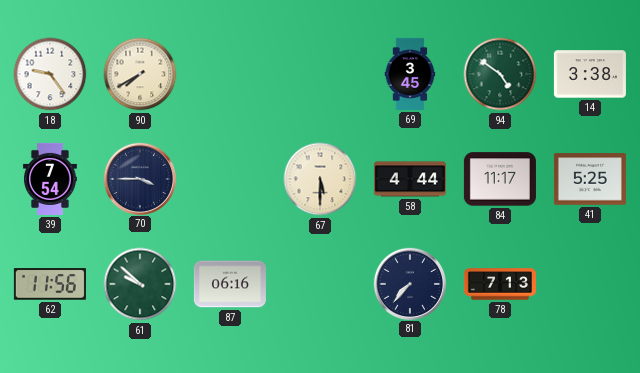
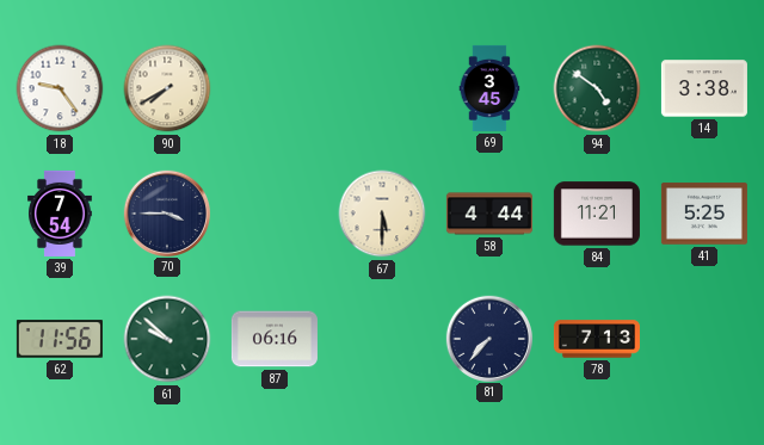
84: 11:17 -> 11:21 (597, 214)
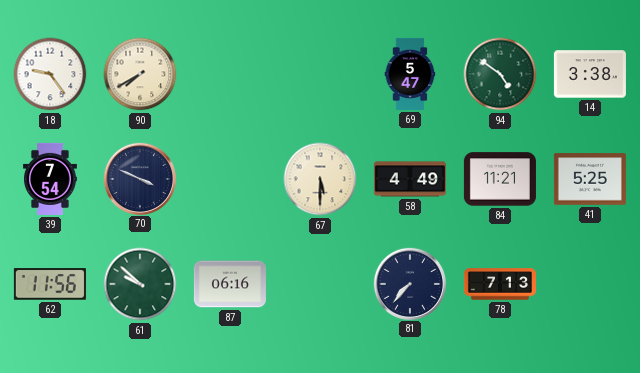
69: 3:45 -> 5:47 (410, 74)
70: 3:45 -> 3:49 (139, 178)
58: 4:44 -> 4:49 (410, 179)
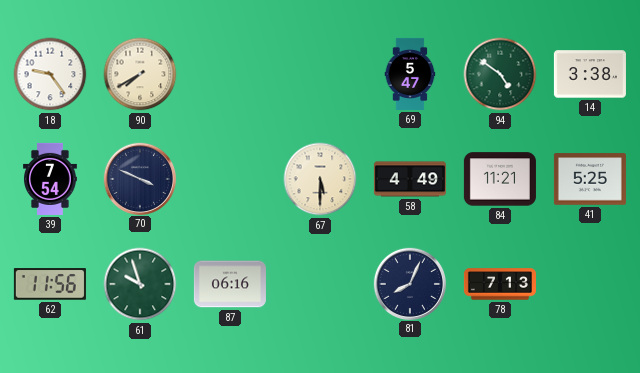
61: 9:52 -> 9:57 (140, 284)
81: 7:37 -> 8:04 (409, 283)
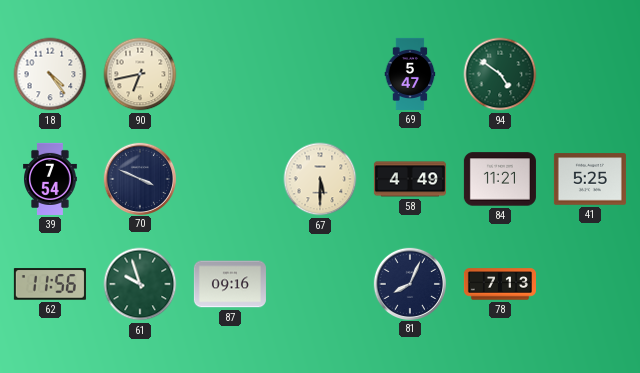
18: 9:24 -> 4:24 (50, 74)
90: 7:40 -> 6:43 (140, 74)
14: 3:38 -> none (590, 74)
87: 06:16 -> 09:16 (230, 284)
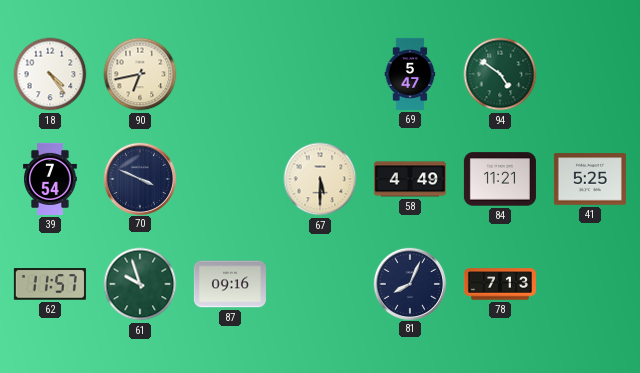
62: 11:56 -> 11:57 (50, 284)
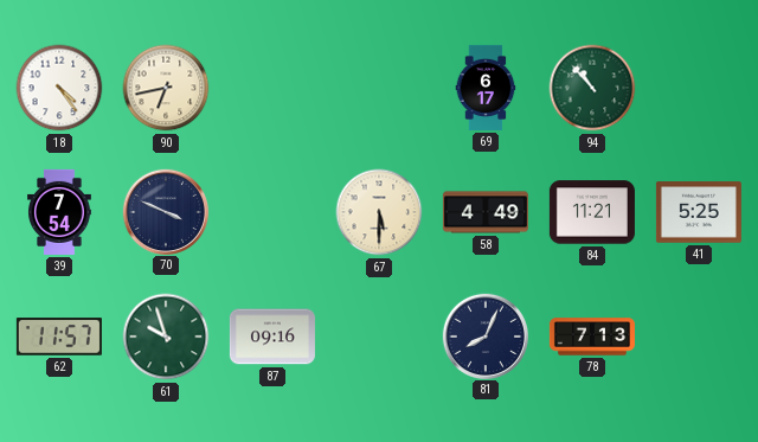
69: 5:47 -> 6:17 (486, 88)
94: 4:51 -> 10:53 (592, 88)
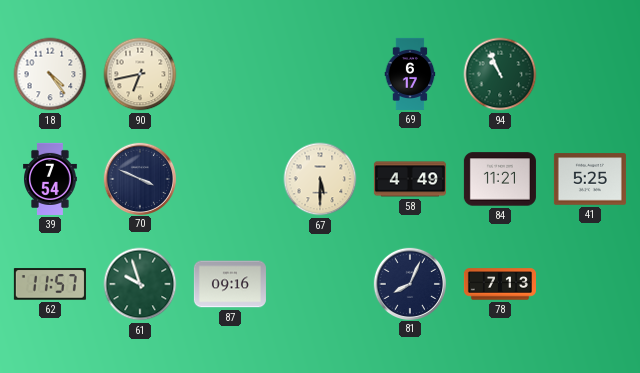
94: 10:53 -> 10:56 (500, 74)
